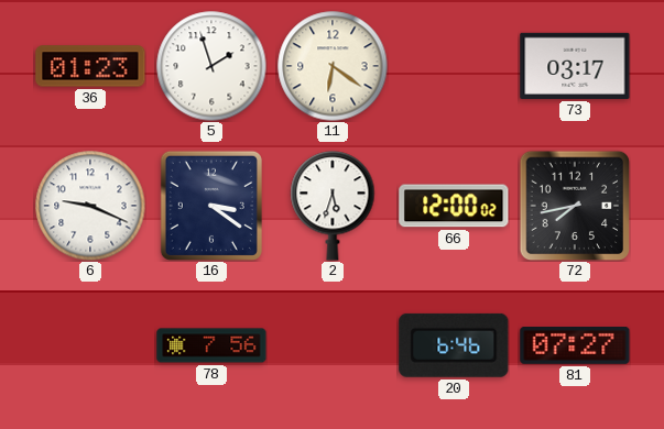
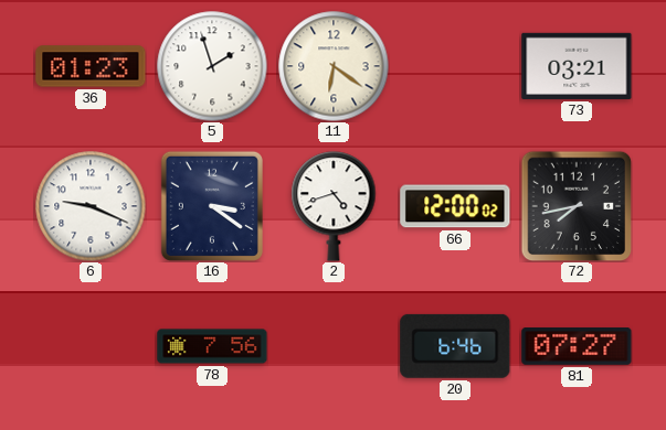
73: 03:17 -> 03:21 (577, 66)
2: 5:33 -> 4:42 (334, 206)
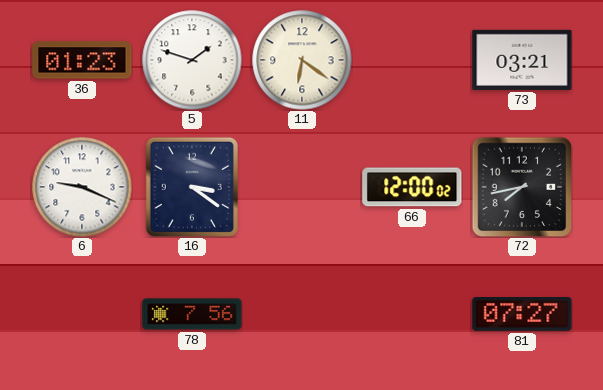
5: 1:57 -> 1:48 (192, 60)
2: 4:42 -> none (334, 206)
20: 6:46 -> none (455, 346)
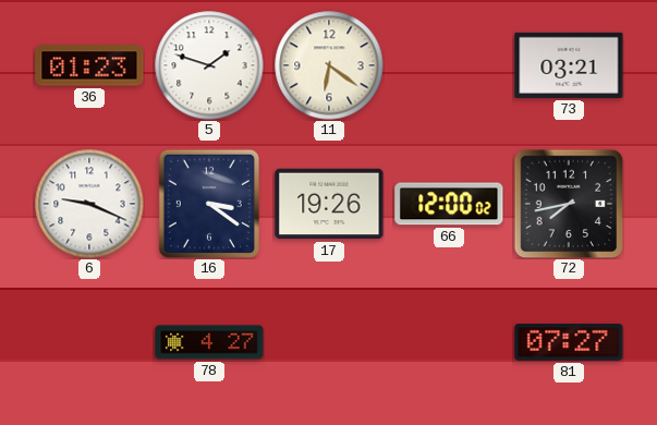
17: none -> 19:26 (329, 204)
78: 7:56 -> 4:27 (209, 342)
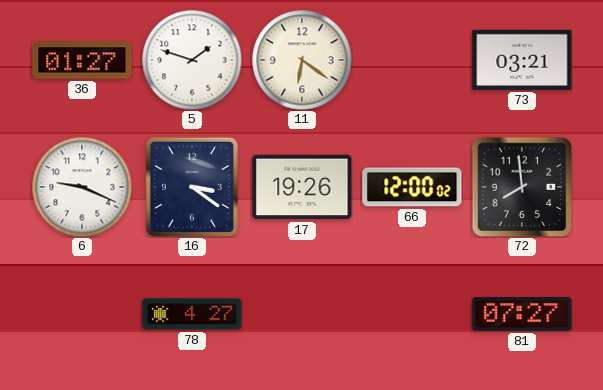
36: 01:23 -> 01:27 (82, 60)
72: 7:43 -> 7:59 (522, 187)
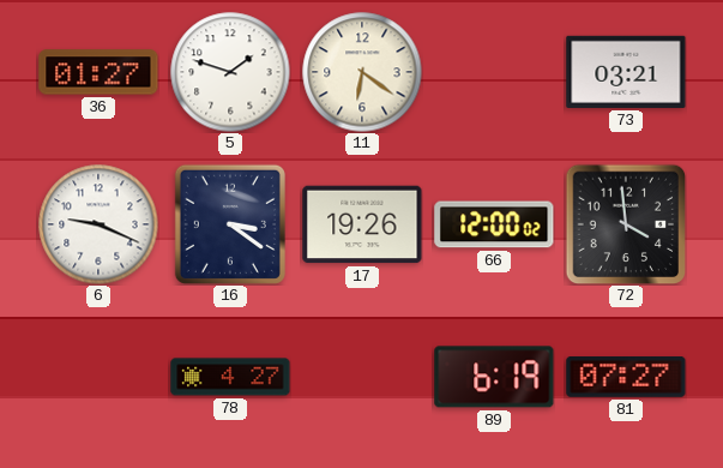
72: 7:59 -> 3:59 (626, 224)
89: none -> 6:19 (494, 377)
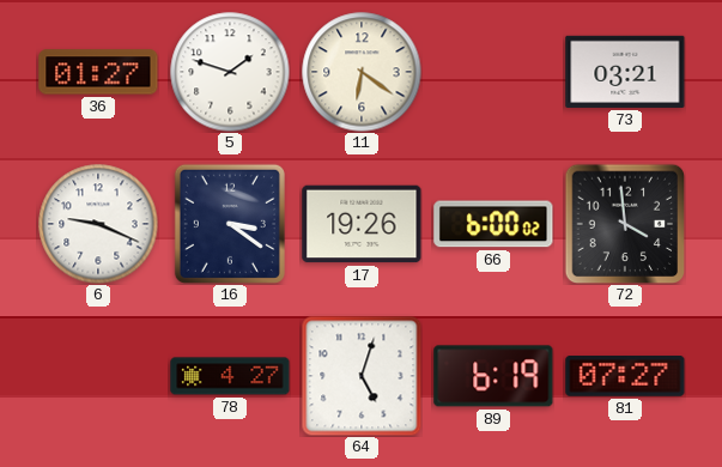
66: 12:00 -> 6:00 (493, 224)
64: none -> 5:03 (362, 376)
